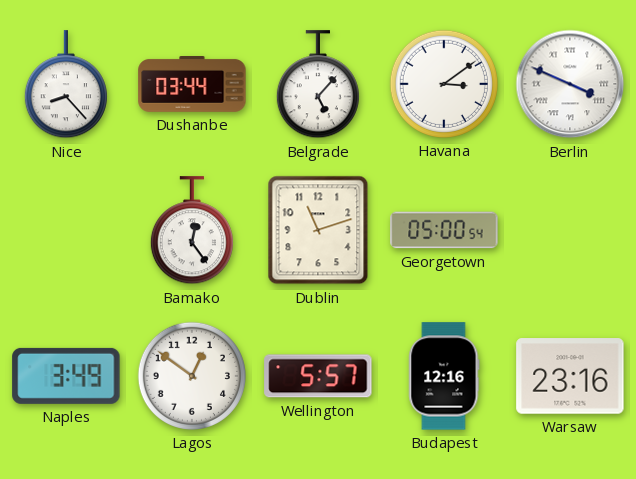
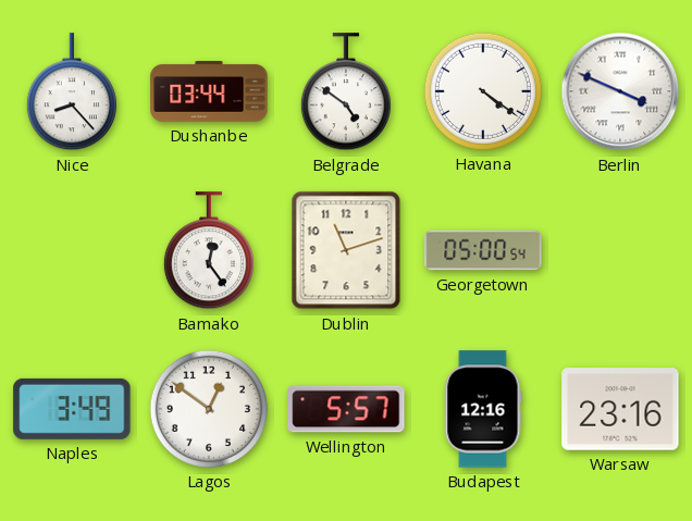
Belgrade: 5:07 -> 4:51 (346, 92)
Havana: 3:09 -> 4:21 (483, 91)
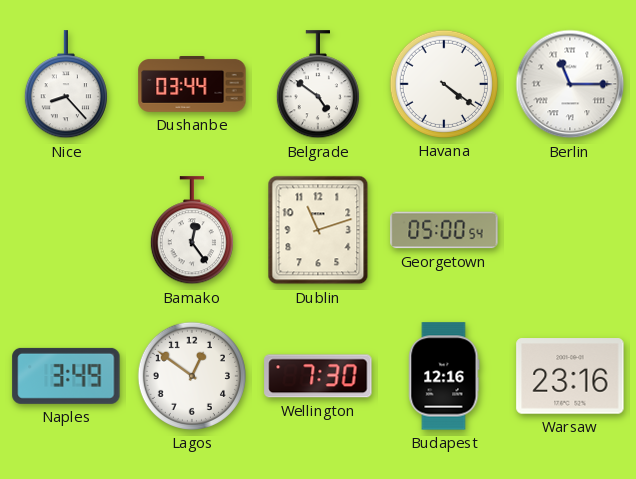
Berlin: 3:49 -> 11:15 (570, 84)
Wellington: 5:57 -> 7:30 (318, 376)
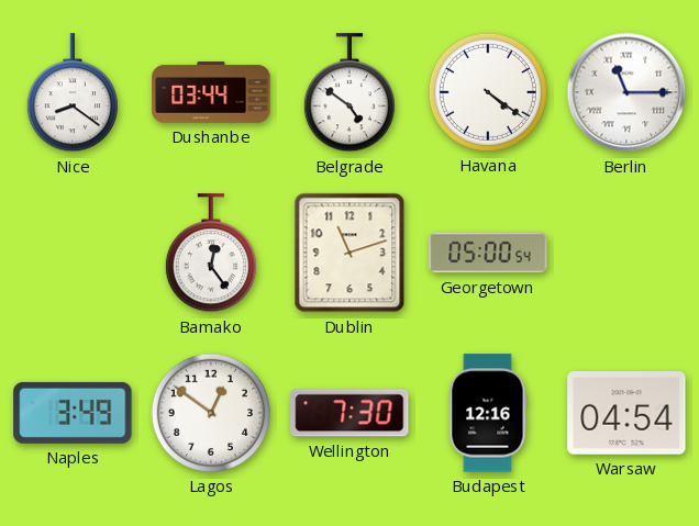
Nice: 8:23 -> 8:21 (73, 93)
Warsaw: 23:16 -> 04:54 (626, 413)
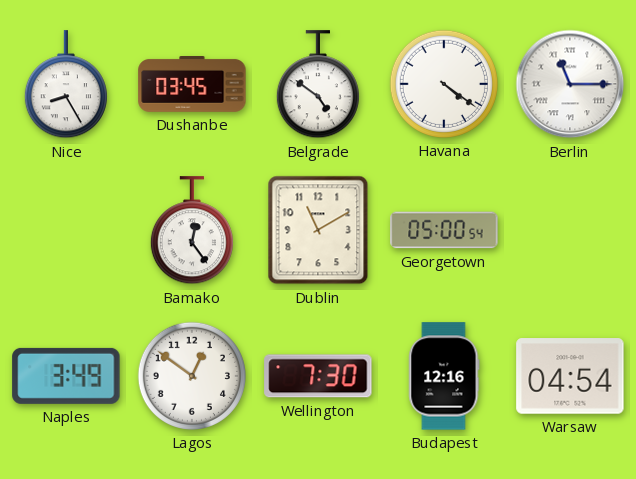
Nice: 8:21 -> 8:25 (66, 85)
Dushanbe: 03:44 -> 03:45 (192, 85)
Dublin: 11:12 -> 11:10 (318, 230)
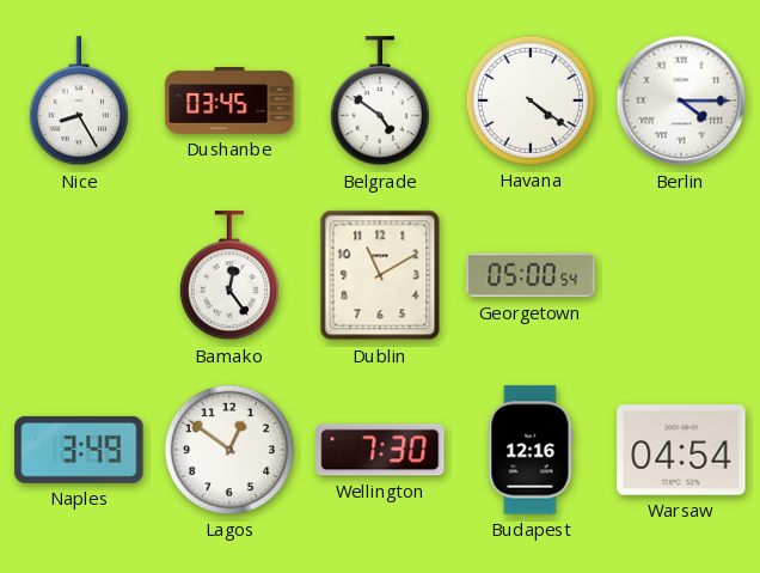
Berlin: 11:15 -> 4:15 (681, 100)
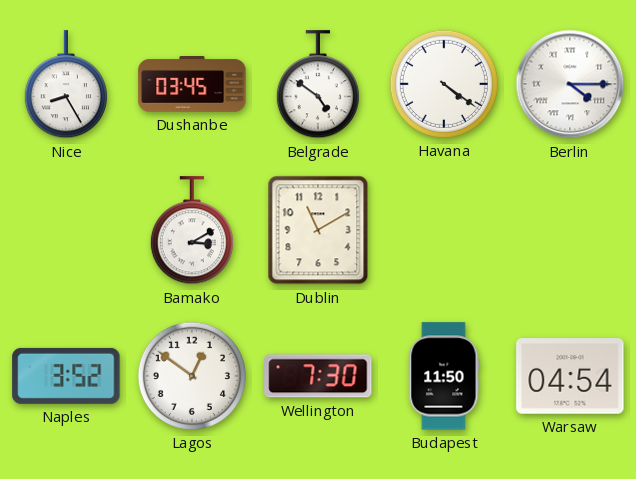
Bamako: 12:24 -> 3:10 (192, 231)
Georgetown: 05:00 -> none (531, 275)
Naples: 3:49 -> 3:52 (66, 376)
Budapest: 12:16 -> 11:50 (444, 376)
